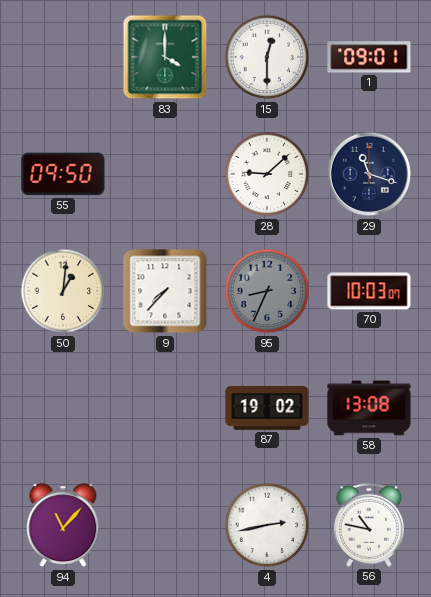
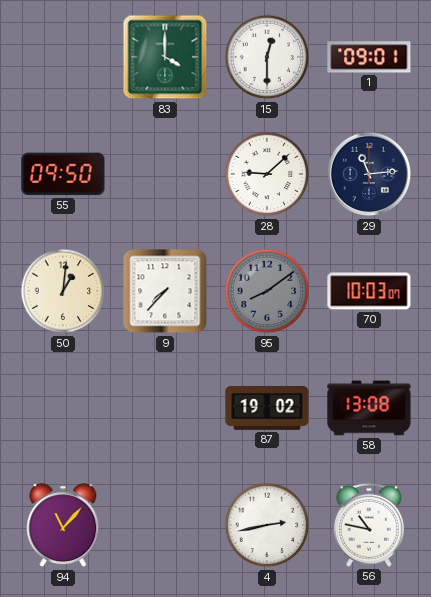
29: 11:18 -> 11:14 (369, 174)
95: 8:34 -> 8:09 (267, 291)
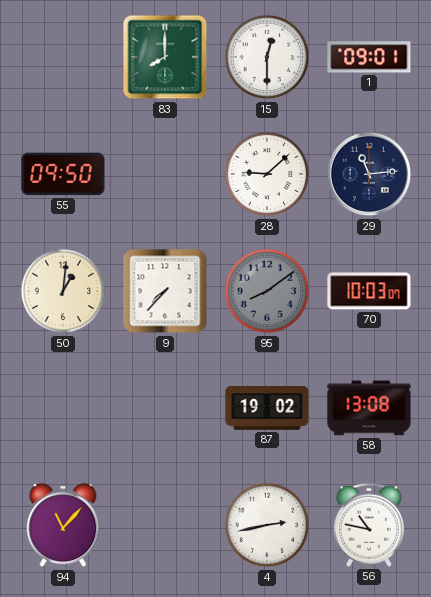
83: 4:00 -> 8:00 (165, 57)
